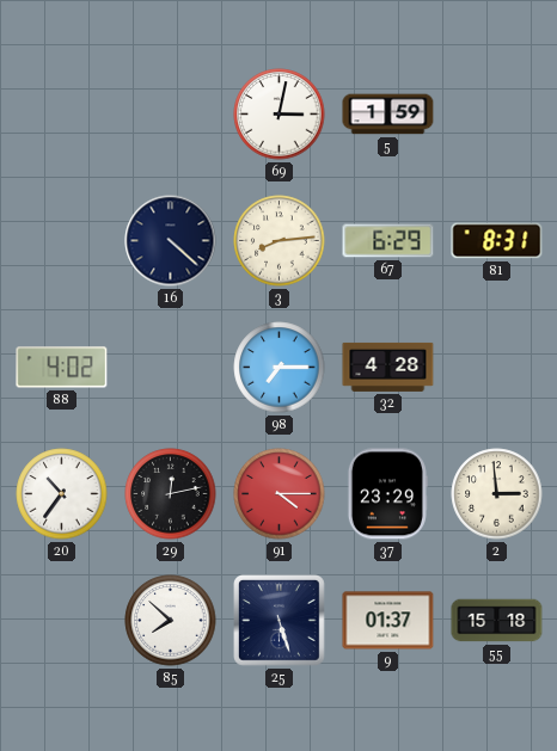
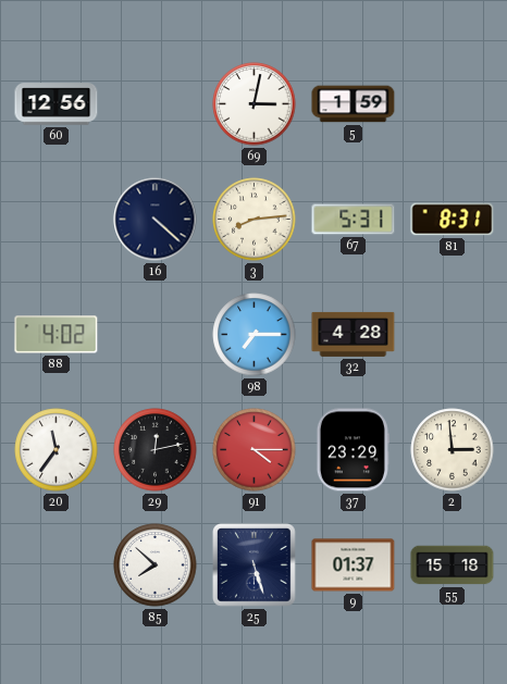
60: none -> 12:56 (57, 104)
67: 6:29 -> 5:31 (354, 220)
20: 10:36 -> 11:36 (57, 450)
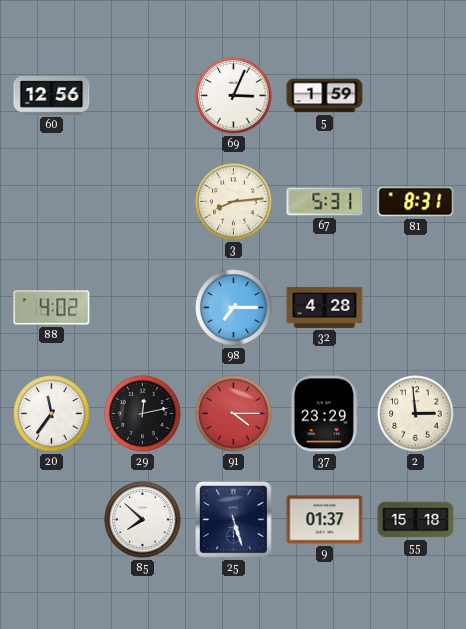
69: 3:02 -> 3:04 (234, 96)
16: 4:22 -> none (156, 220)
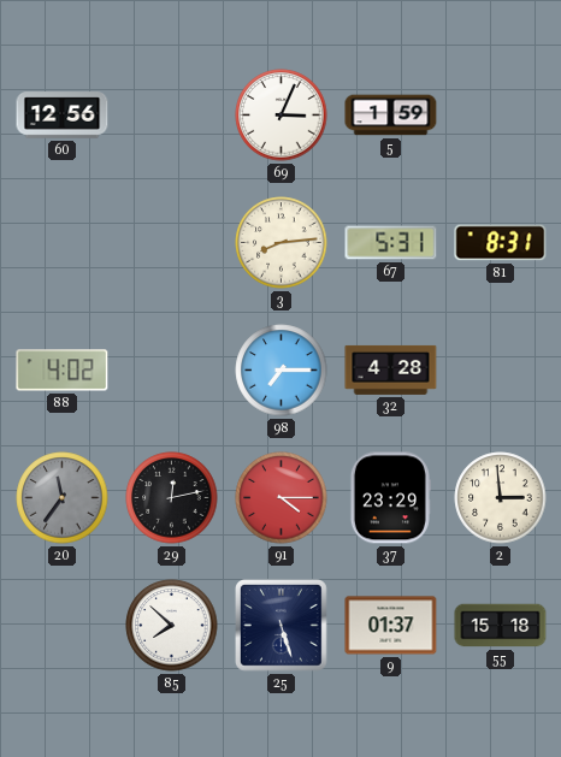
20 dial: white -> grey (63, 498)
